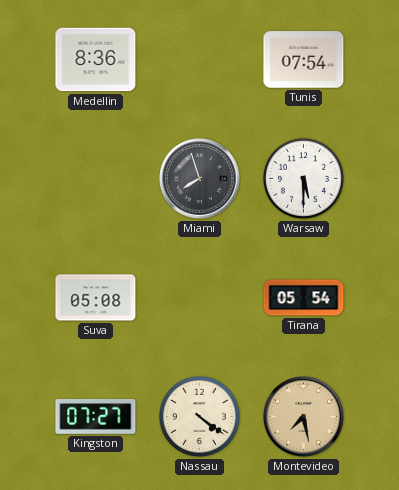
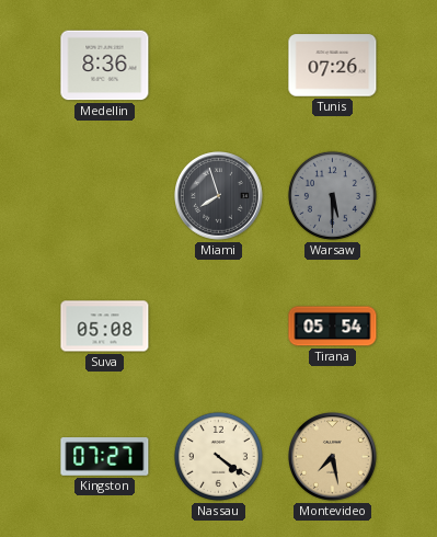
Tunis: 07:54 -> 07:26 (333, 66)
Warsaw dial: white -> grey (332, 195)
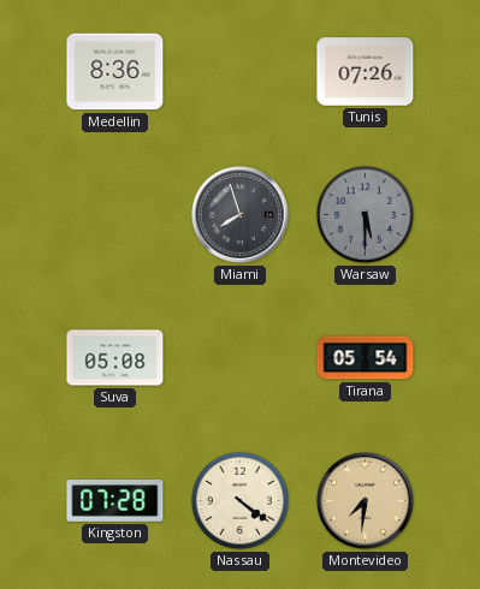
Kingston: 07:27 -> 07:28 (115, 501)
Montevideo: 7:28 -> 7:31 (366, 501)
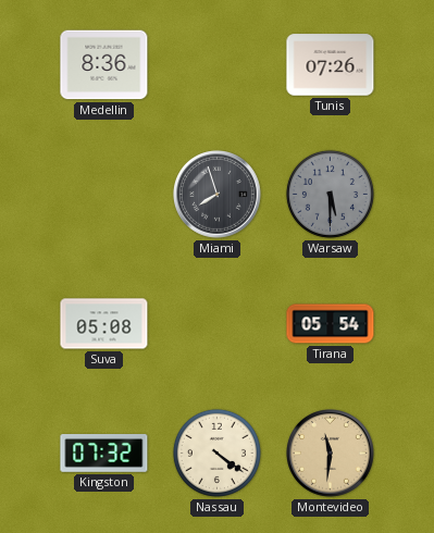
Kingston: 07:28 -> 07:32 (104, 454)
Montevideo: 7:31 -> 11:31 (331, 454)
